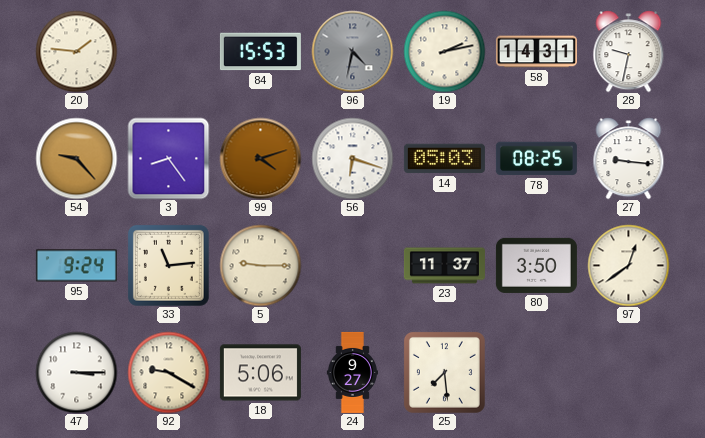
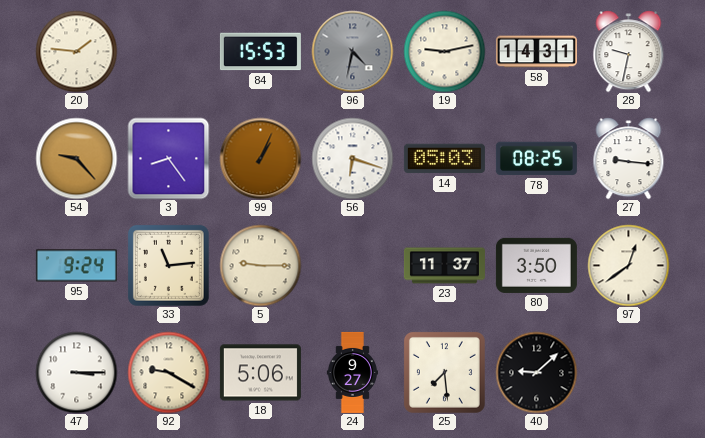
19: 2:13 -> 9:13 (444, 51)
99: 4:12 -> 1:04 (260, 158)
40: none -> 9:08 (536, 372)
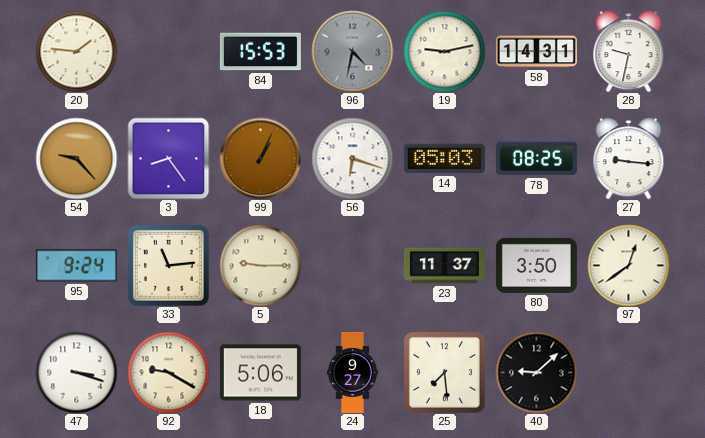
47: 3:15 -> 3:18 (76, 372)
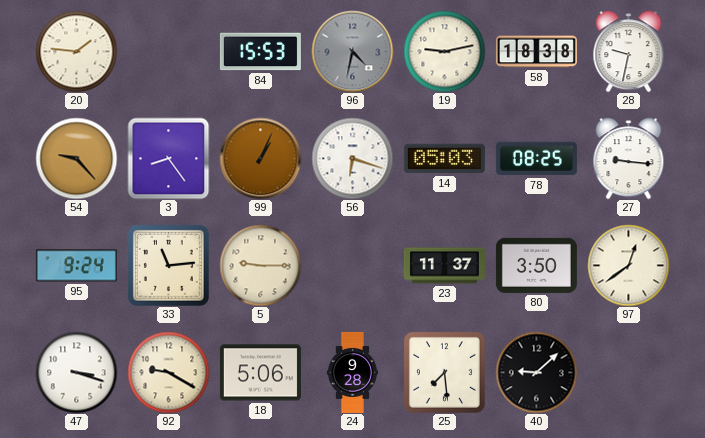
58: 14:31 -> 18:38 (536, 52)
24: 9:27 -> 9:28 (352, 372)
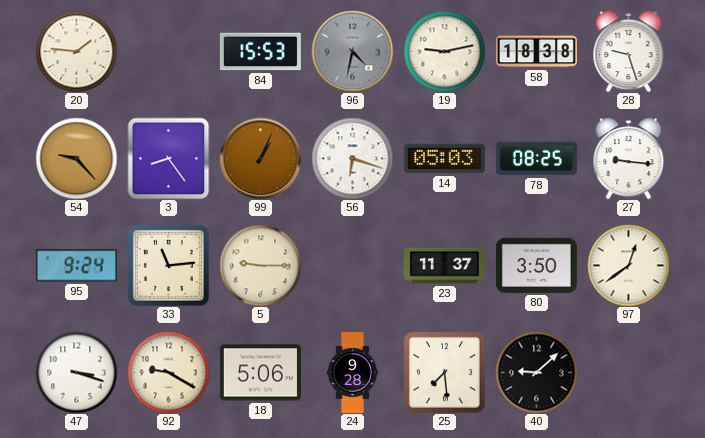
28: 9:32 -> 9:27 (629, 51)
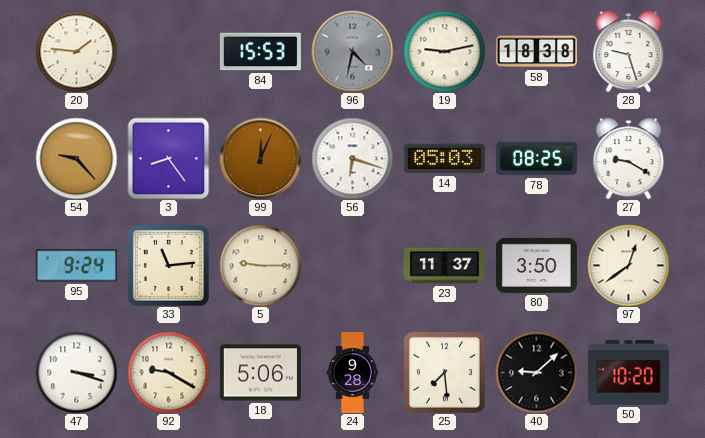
99: 1:04 -> 12:04 (260, 158)
27: 9:16 -> 9:20 (629, 158)
50: none -> 10:20 (628, 373)
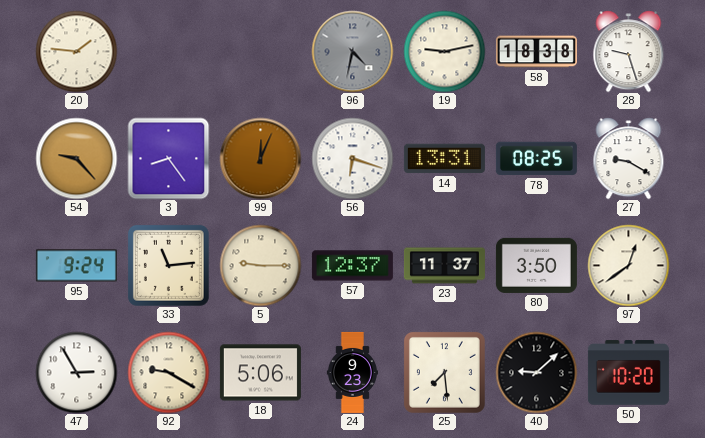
84: 15:53 -> none (260, 52)
14: 05:03 -> 13:31 (444, 159)
57: none -> 12:37 (352, 266)
47: 3:18 -> 2:55 (76, 372)
24: 9:28 -> 9:23 (352, 372)
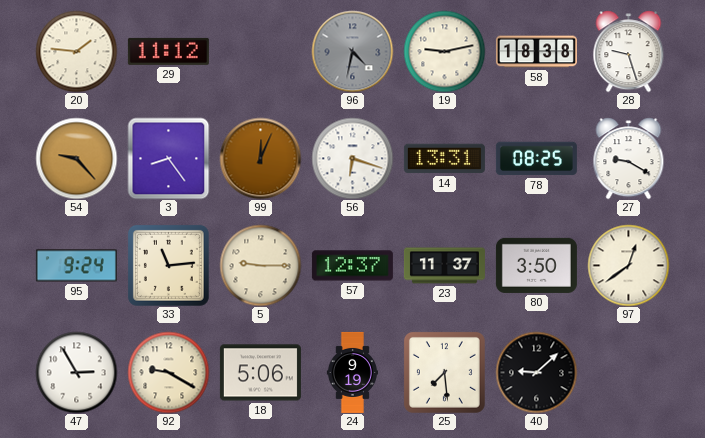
29: none -> 11:12 (168, 51)
24: 9:23 -> 9:19 (352, 372)
50: 10:20 -> none (628, 373)
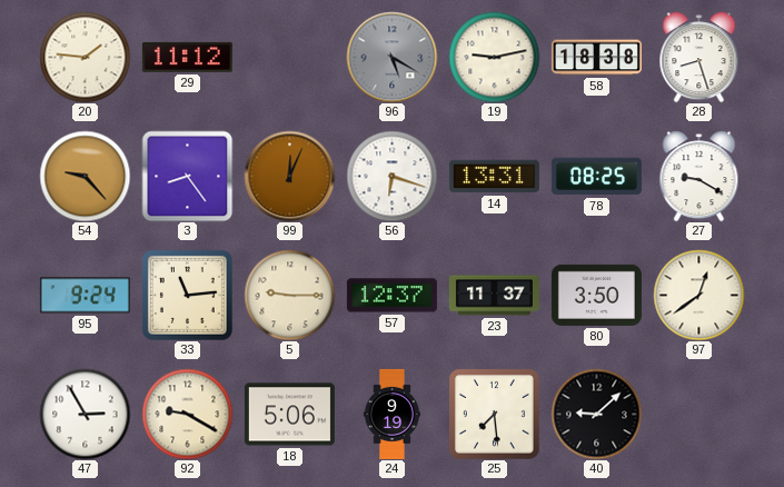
96: 4:32 -> 5:20 (391, 57)
28: 9:27 -> 8:27 (699, 57)
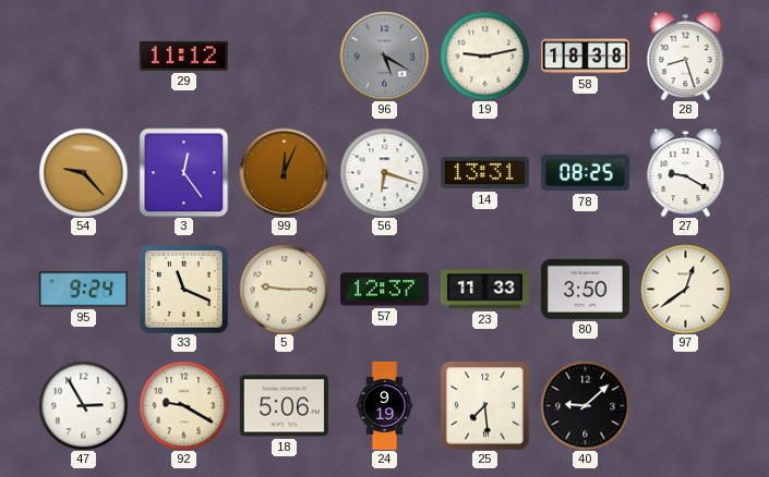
20: 1:46 -> none (85, 57)
3: 8:24 -> 12:24 (183, 172)
33: 11:14 -> 11:19 (183, 289)
23: 11:37 -> 11:33 (484, 290)
